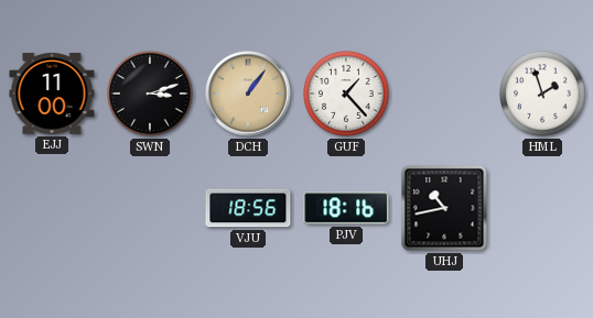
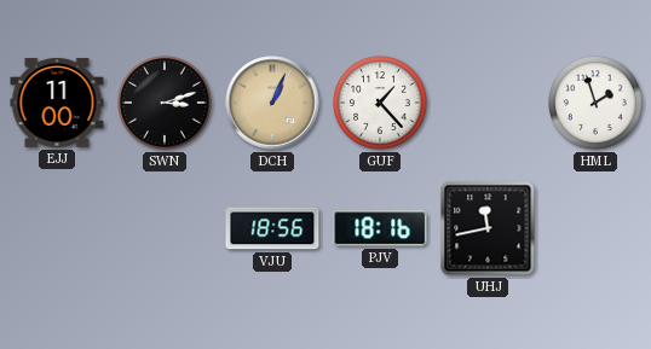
DCH: 1:06 -> 1:04 (272, 103)
UHJ: 10:43 -> 11:43 (488, 228)
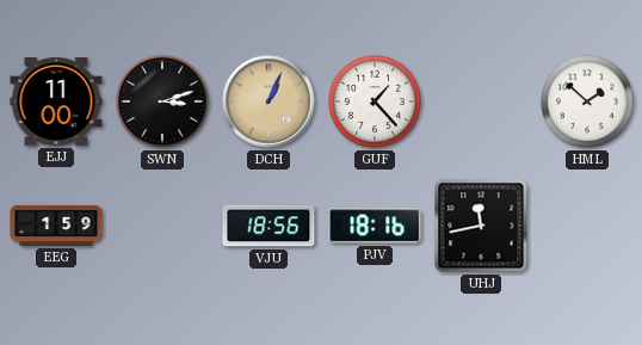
HML: 1:57 -> 1:52 (587, 101)
EEG: none -> 1:59 (56, 226)
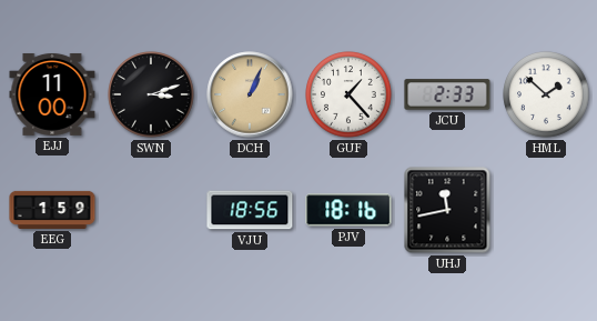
JCU: none -> 2:33 (447, 94)
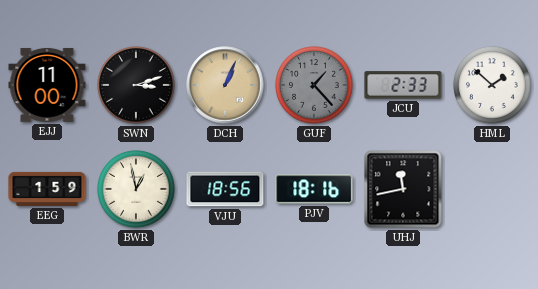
GUF dial: white -> grey (314, 85)
BWR: none -> 12:58 (136, 189)
